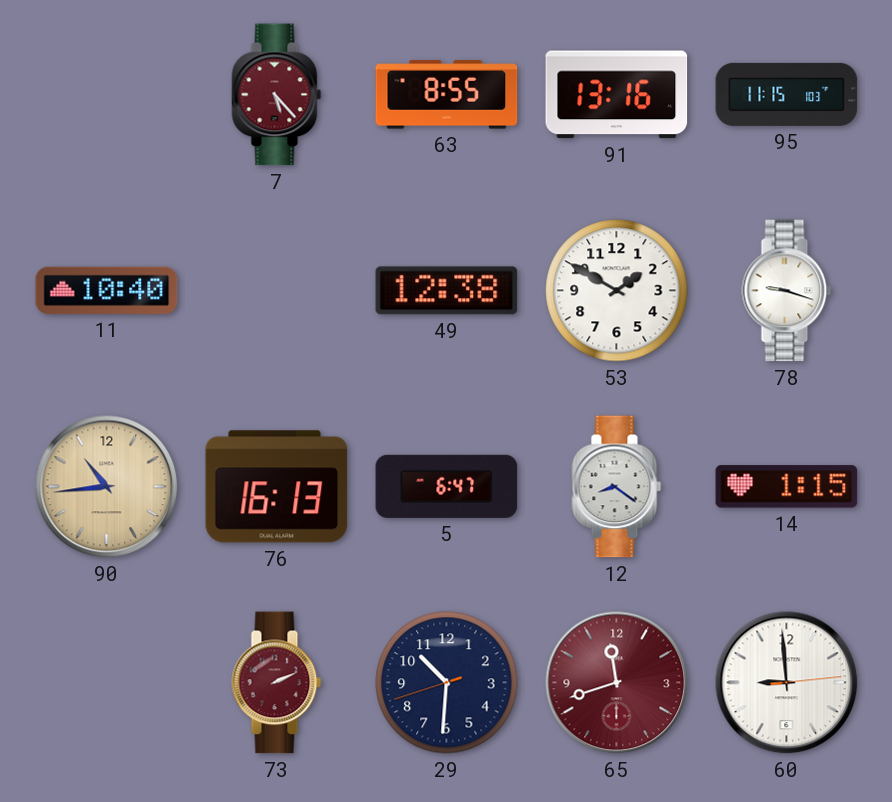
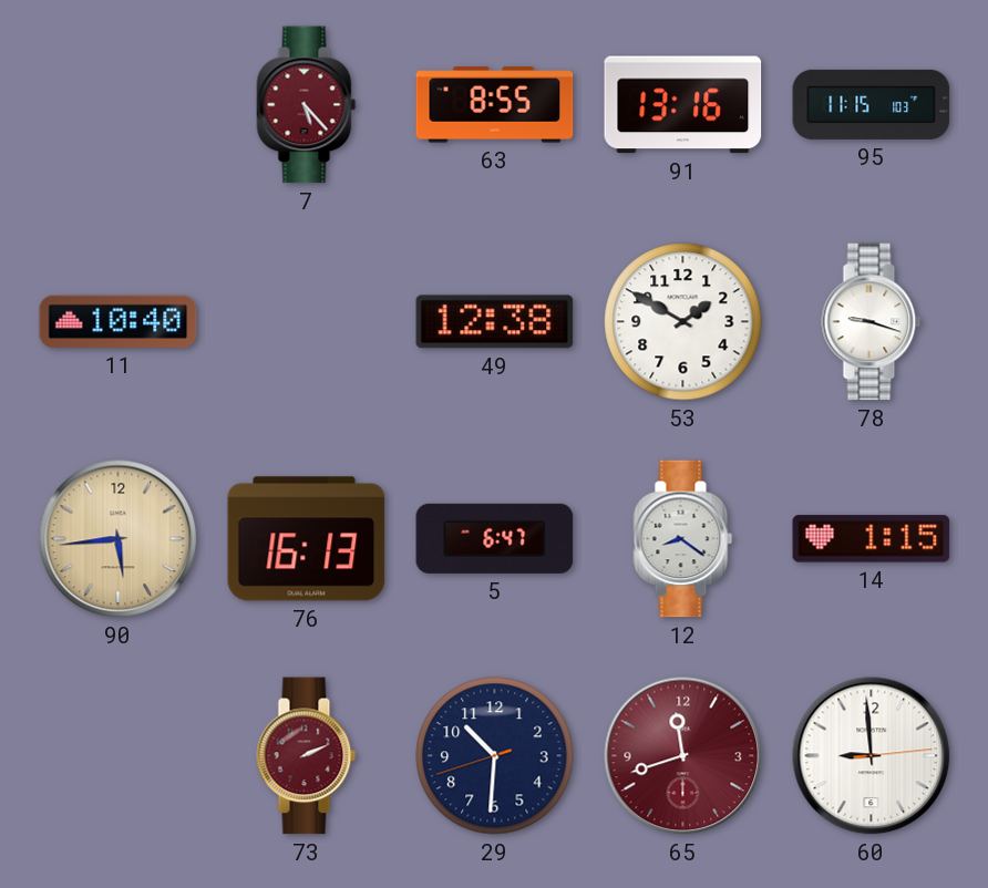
90: 10:44 -> 5:44 (119, 539)
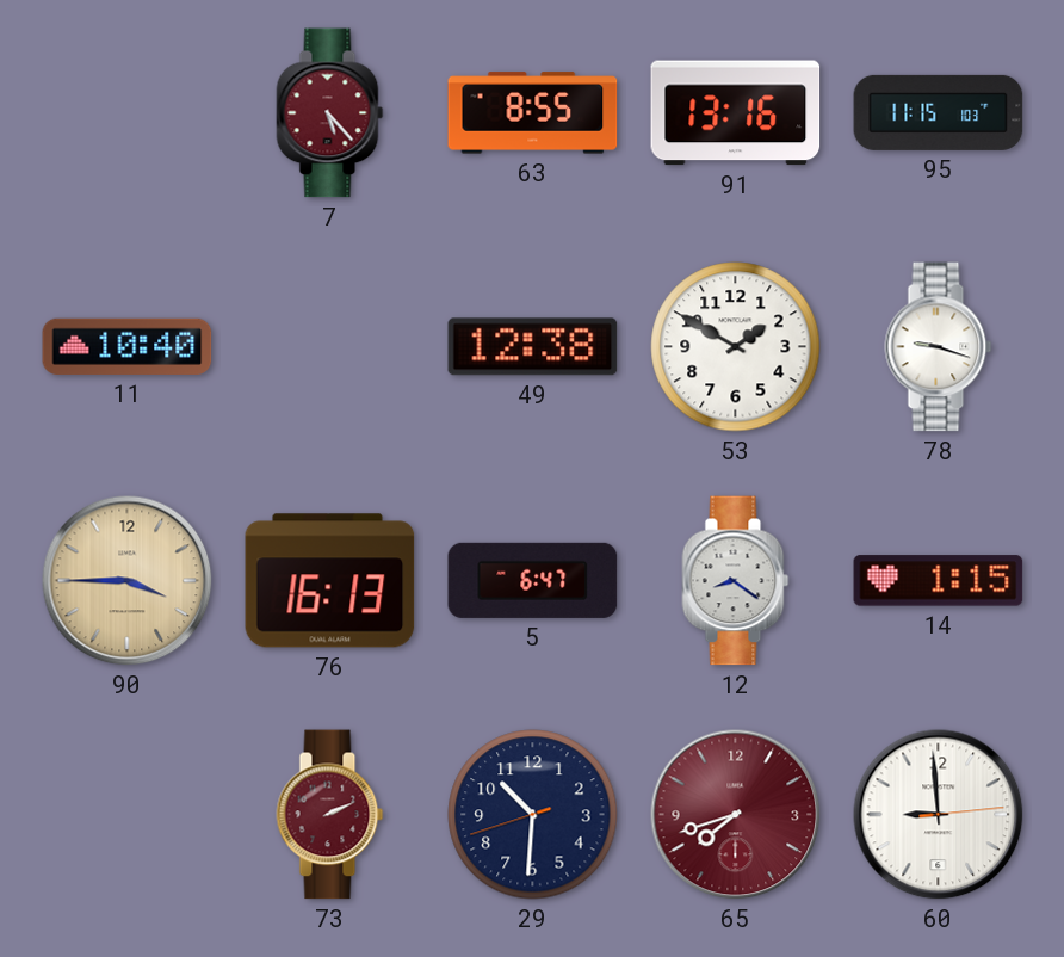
90: 5:44 -> 3:45 (128, 581)
65: 11:42 -> 7:42 (736, 815)
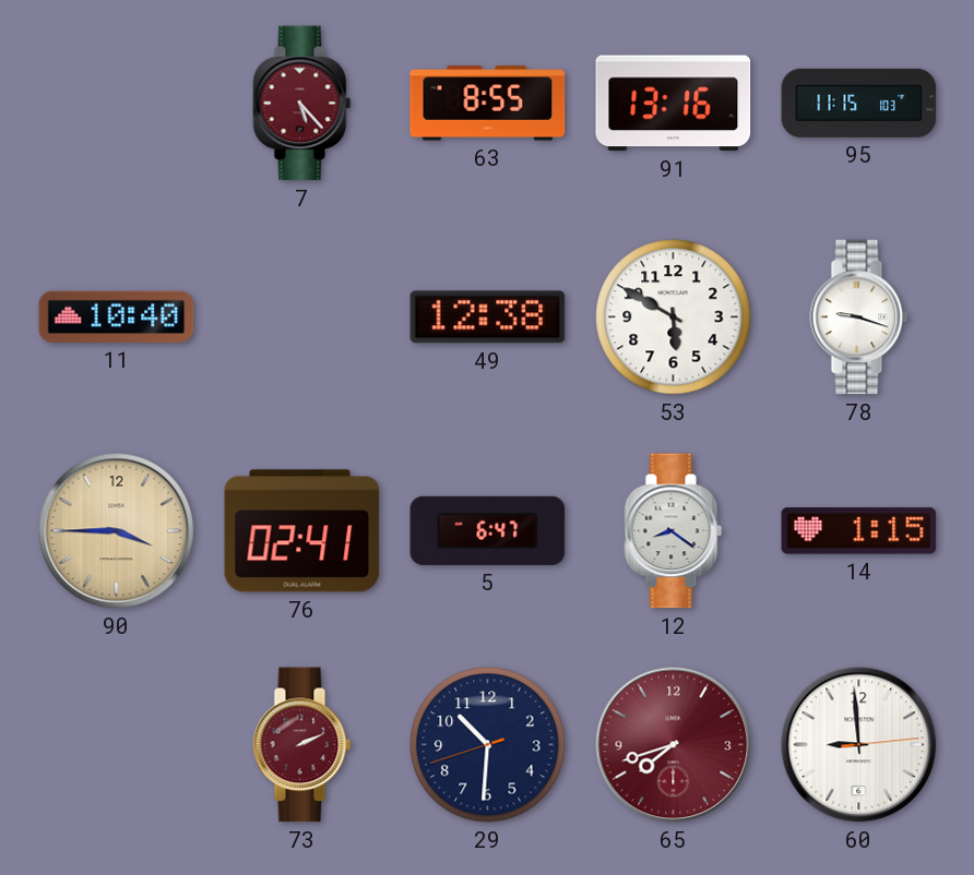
53: 1:50 -> 5:50 (674, 317)
76: 16:13 -> 02:41 (302, 531)
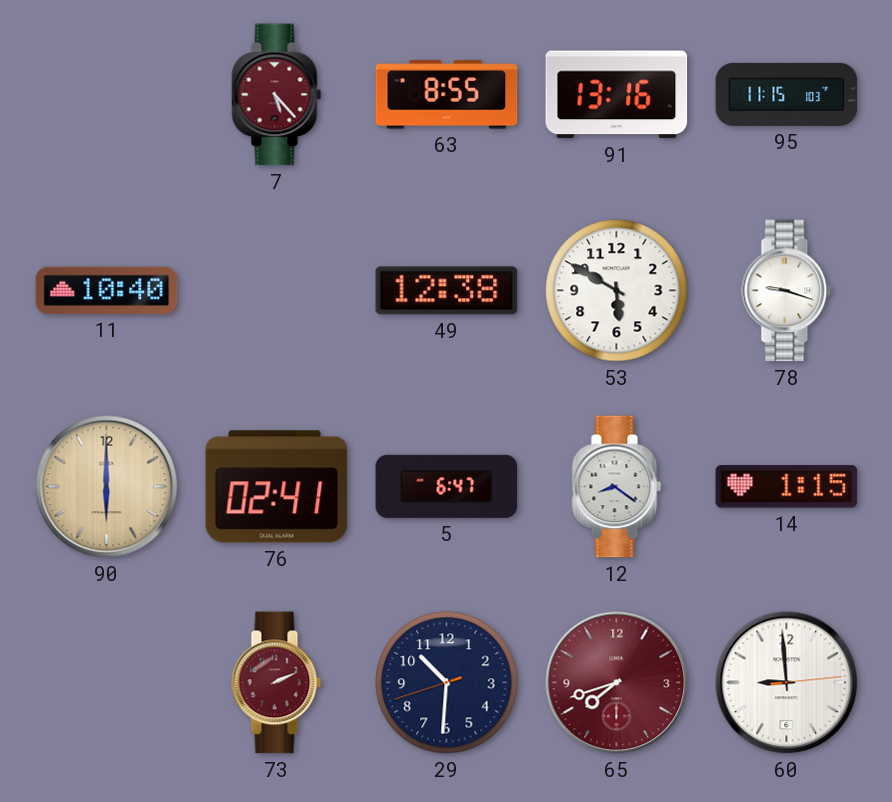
90: 3:45 -> 6:00 (107, 487)
